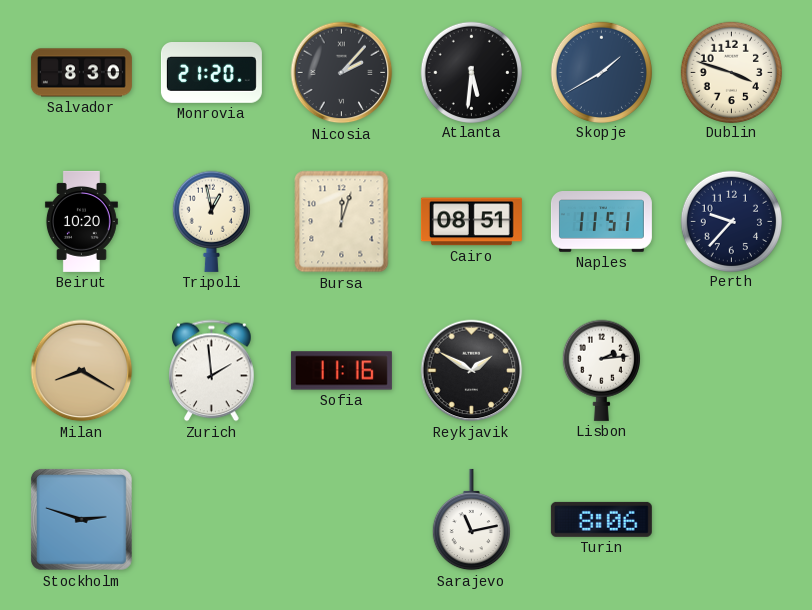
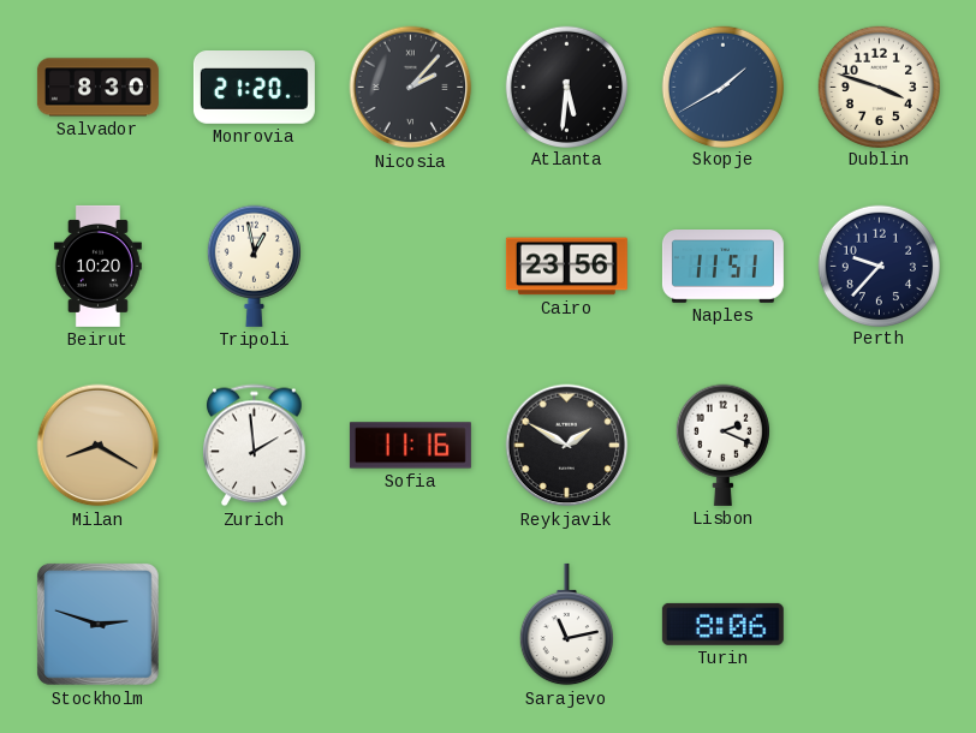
Bursa: 12:03 -> none (342, 222)
Cairo: 08:51 -> 23:56 (566, 267)
Lisbon: 2:14 -> 2:19 (722, 445)
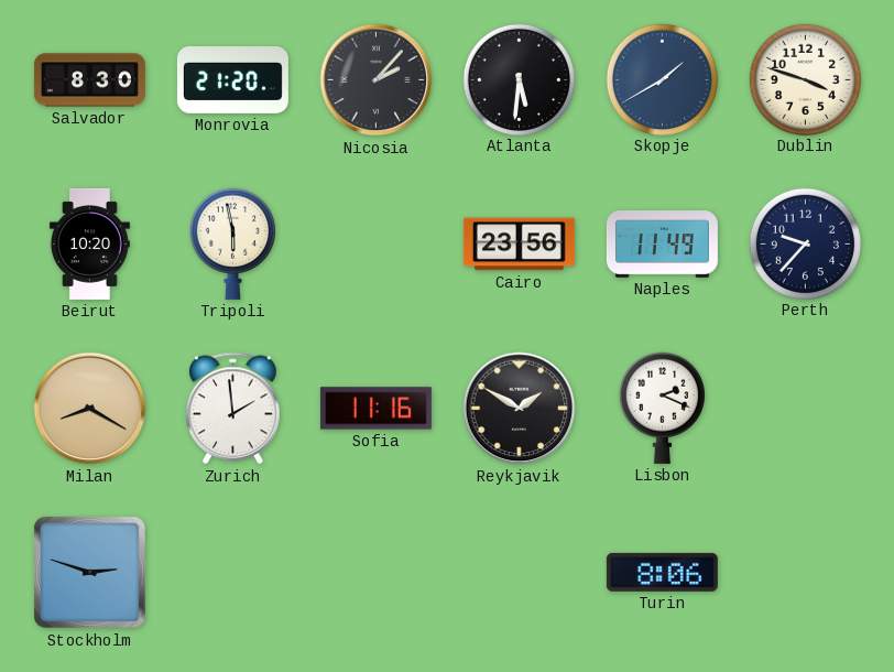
Tripoli: 12:58 -> 5:58 (232, 243)
Naples: 11:51 -> 11:49 (662, 245)
Sarajevo: 11:13 -> none (566, 625)
